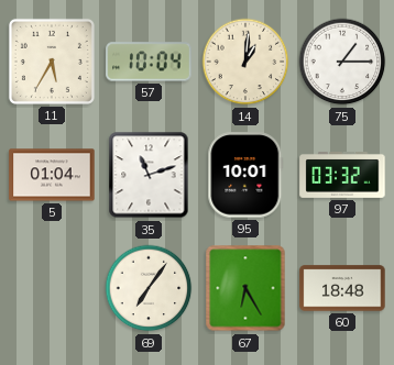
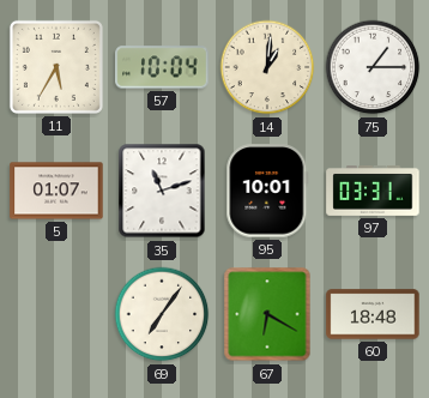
5: 01:04 -> 01:07 (56, 191)
97: 03:32 -> 03:31 (373, 192)
67: 6:25 -> 6:20 (267, 314)
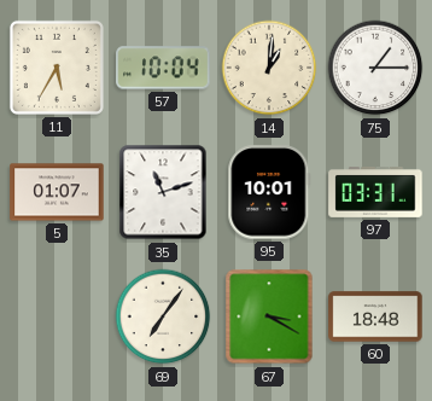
67: 6:20 -> 3:20 (269, 316)
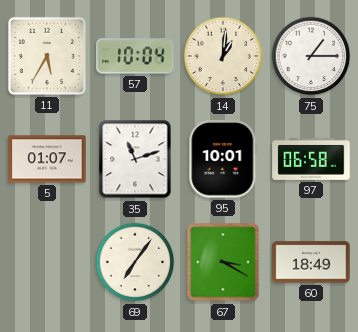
97: 03:31 -> 06:58 (311, 160)
60: 18:48 -> 18:49 (311, 262)
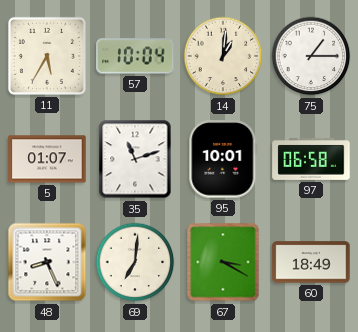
48: none -> 8:26 (47, 262)
69: 7:06 -> 7:01 (135, 262)
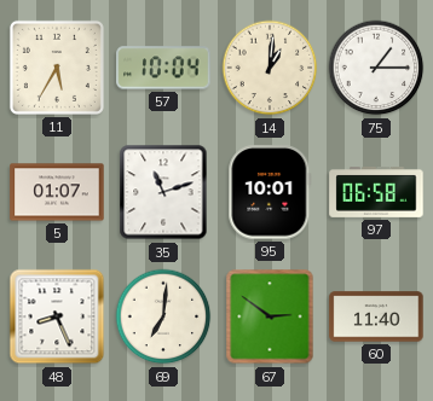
67: 3:20 -> 2:51 (270, 316)
60: 18:49 -> 11:40 (376, 316)
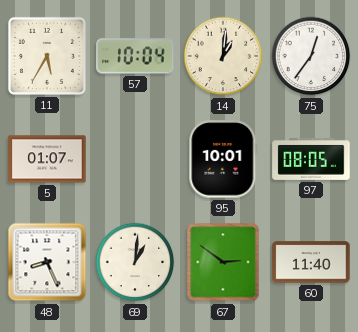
75: 1:15 -> 12:36 (311, 56)
35: 11:12 -> none (163, 192)
97: 06:58 -> 08:05 (311, 160)
69: 7:01 -> 1:01 (135, 262)
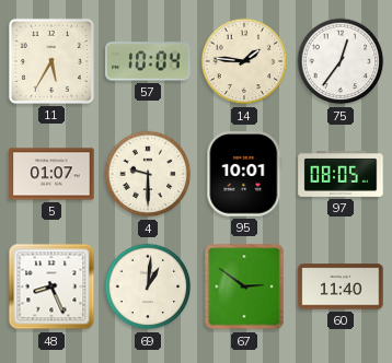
14: 1:01 -> 1:46 (244, 61)
4: none -> 9:30 (148, 174)
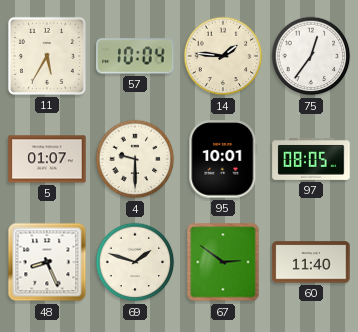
69: 1:01 -> 1:48 (135, 262)
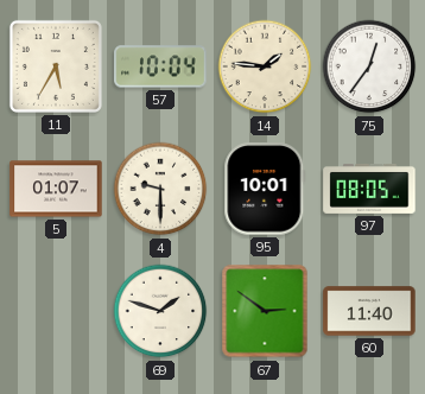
48: 8:26 -> none (47, 262)
